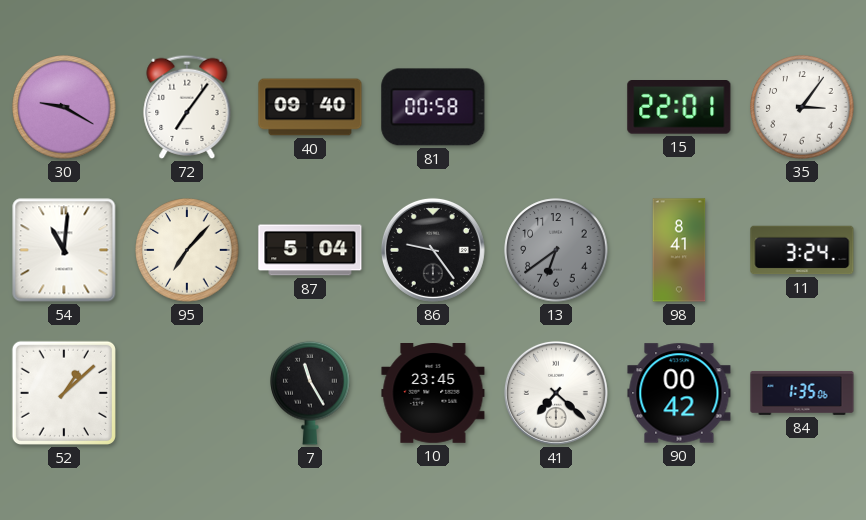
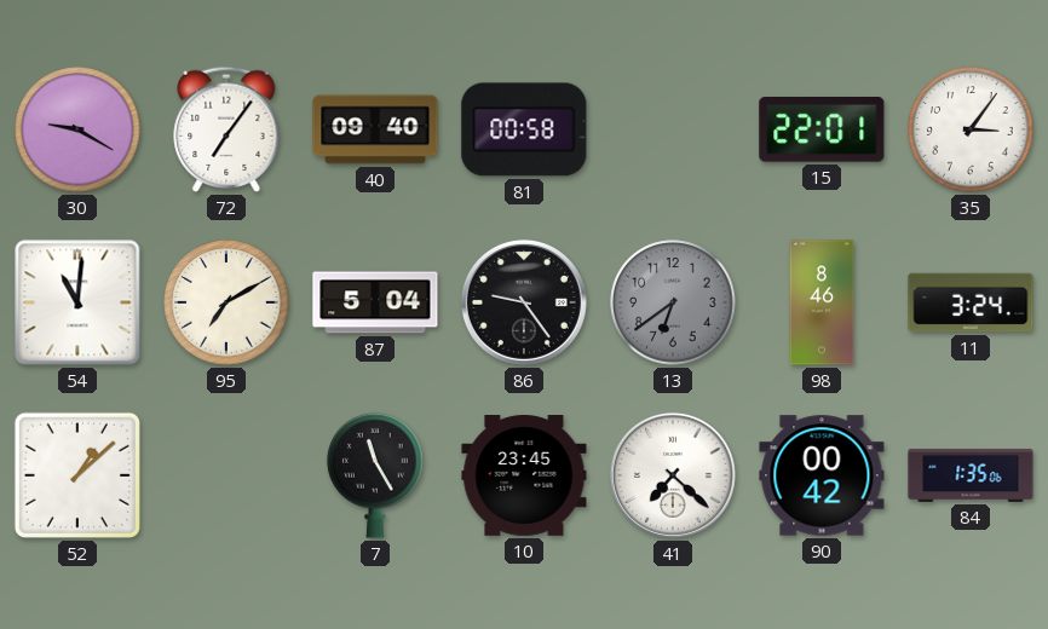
95: 7:07 -> 7:10 (226, 302)
98: 8:41 -> 8:46 (822, 302)
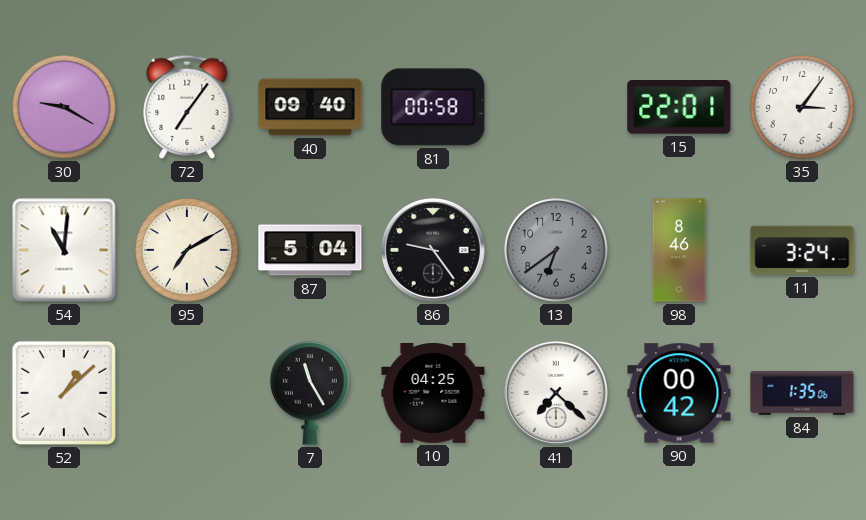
10: 23:45 -> 04:25 (433, 393)
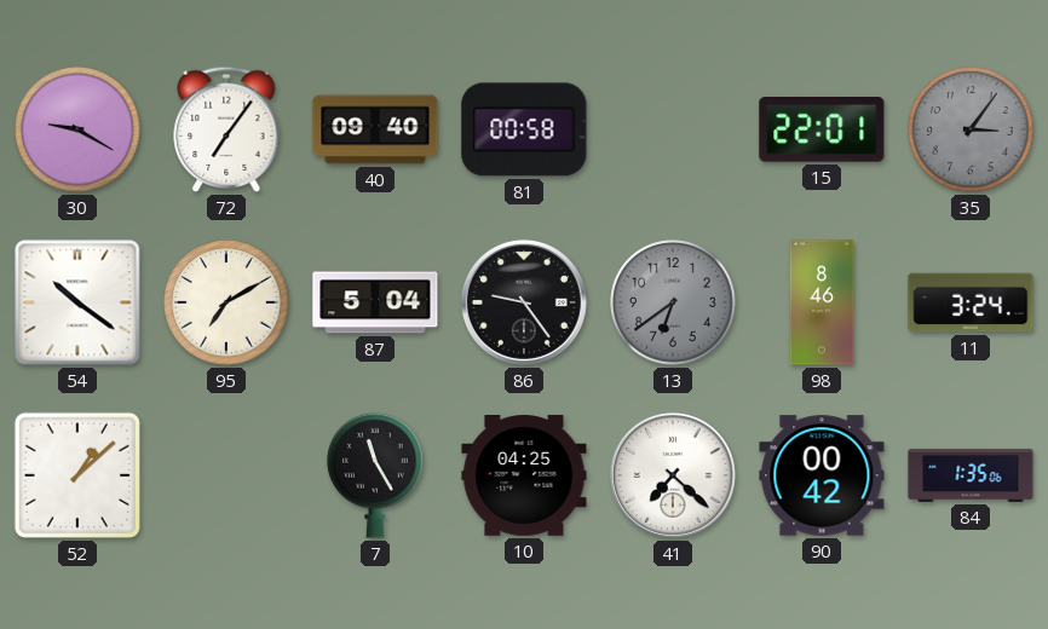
35 dial: white -> grey (971, 129)
54: 11:01 -> 10:21 (77, 302)
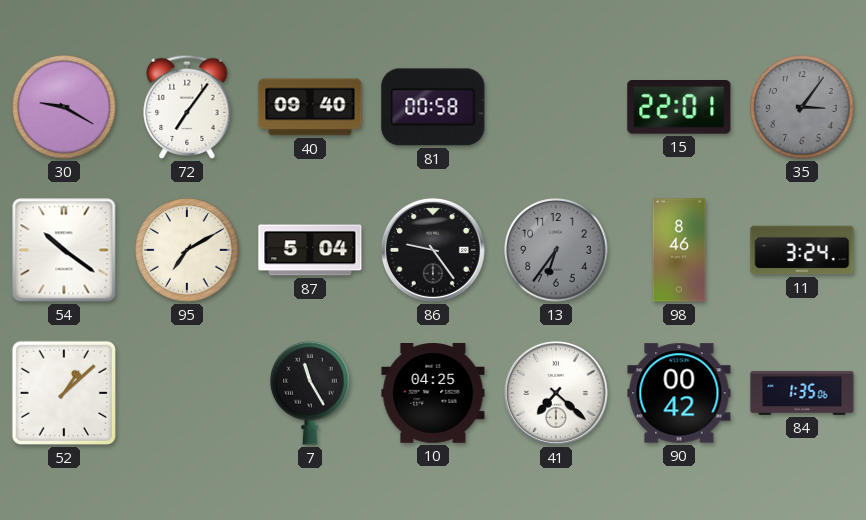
13: 6:39 -> 6:36 (556, 250)
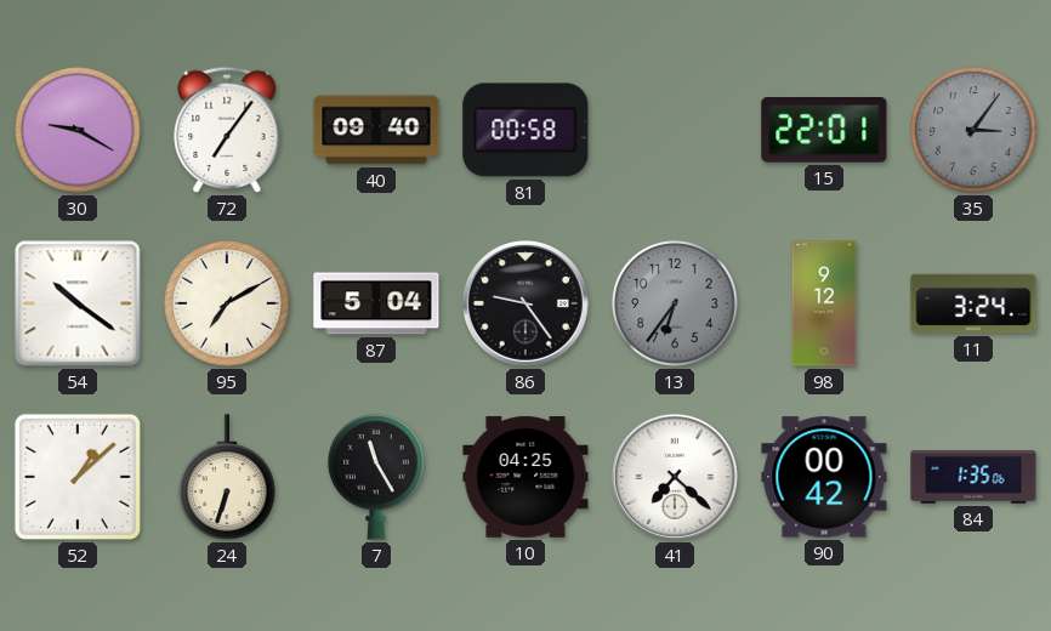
98: 8:46 -> 9:12 (824, 303)
24: none -> 6:33 (227, 477)
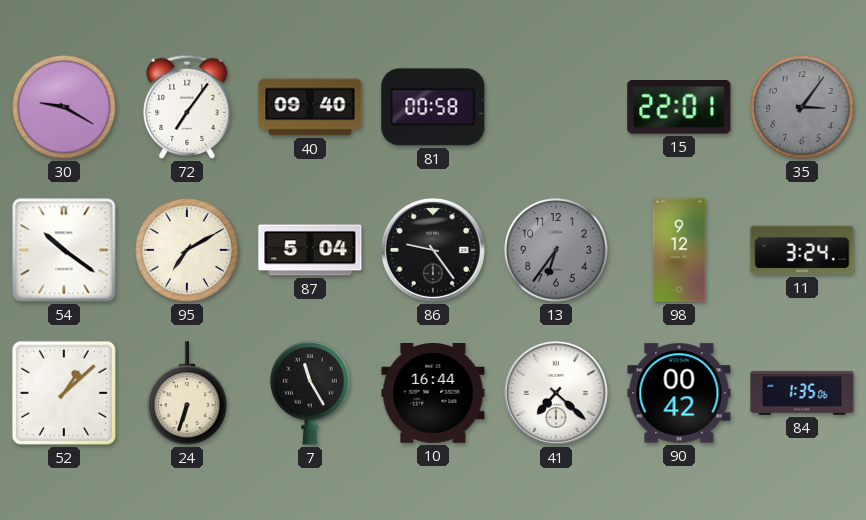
10: 04:25 -> 16:44 (433, 393)
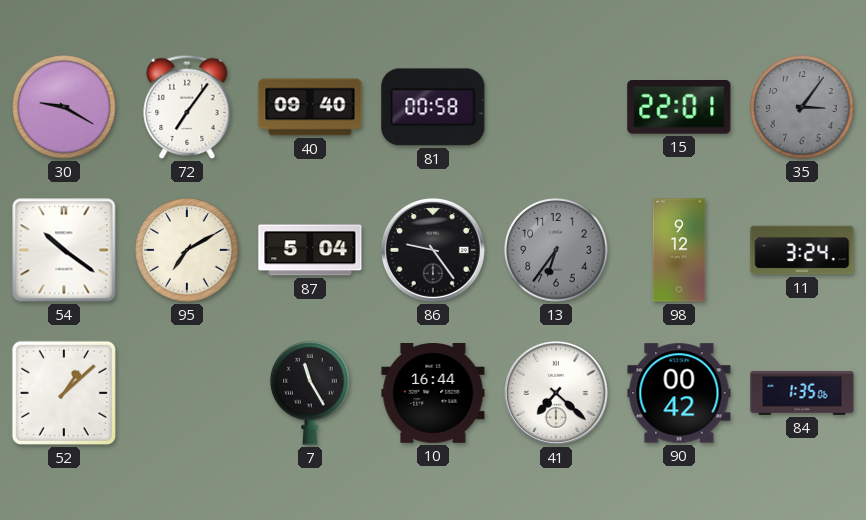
24: 6:33 -> none (187, 393)
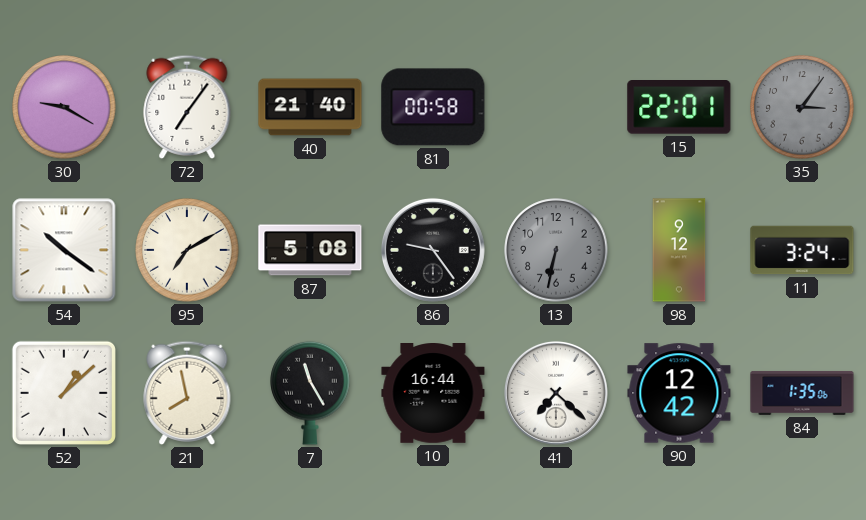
40: 09:40 -> 21:40 (310, 107)
87: 5:04 -> 5:08 (310, 250)
13: 6:36 -> 6:32 (556, 250)
21: none -> 7:58 (187, 393)
90: 00:42 -> 12:42 (679, 393)
